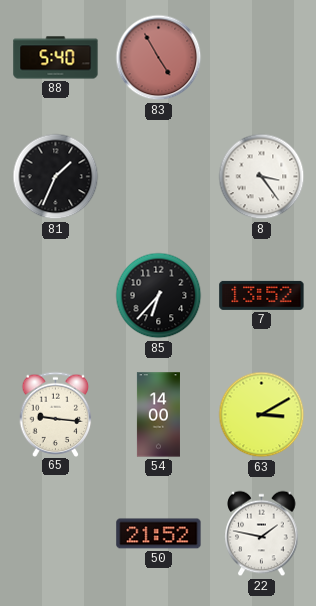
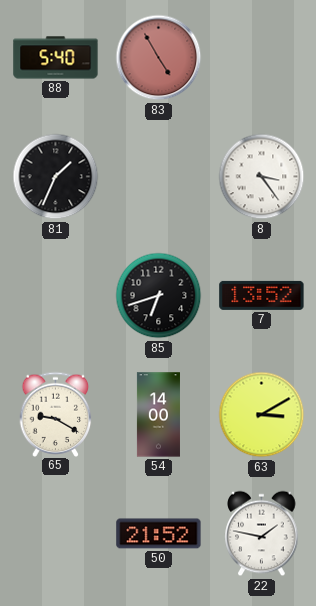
85: 6:37 -> 6:42 (159, 296)
65: 9:16 -> 9:20 (56, 414)
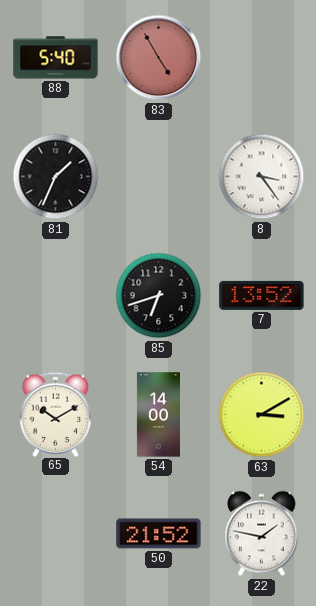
65: 9:20 -> 10:10 (56, 414)
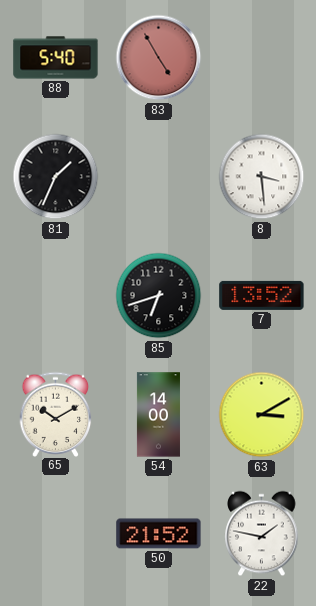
8: 3:24 -> 3:29 (262, 177)
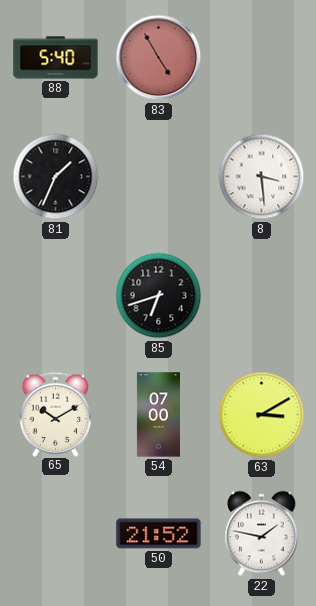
7: 13:52 -> none (262, 295)
54: 14:00 -> 07:00 (158, 415)
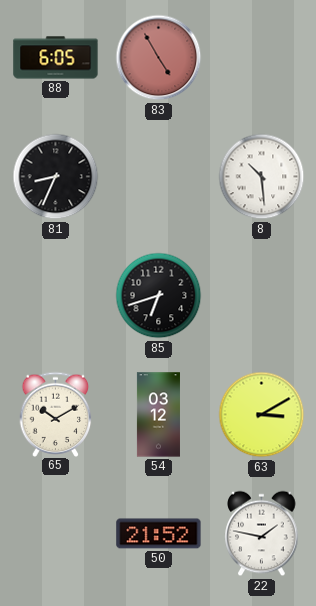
88: 5:40 -> 6:05 (56, 58)
81: 1:34 -> 8:34 (56, 177)
8: 3:29 -> 10:29 (262, 177)
54: 07:00 -> 03:12 (158, 415)
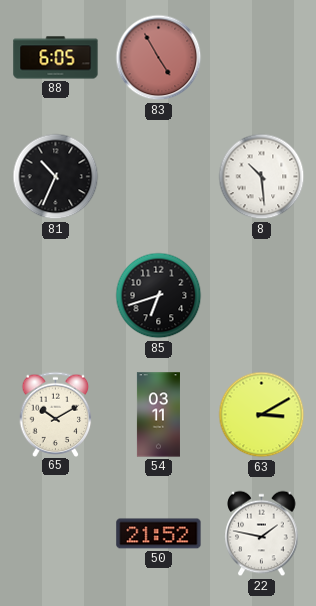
81: 8:34 -> 10:34 (56, 177)
54: 03:12 -> 03:11 (158, 415)
